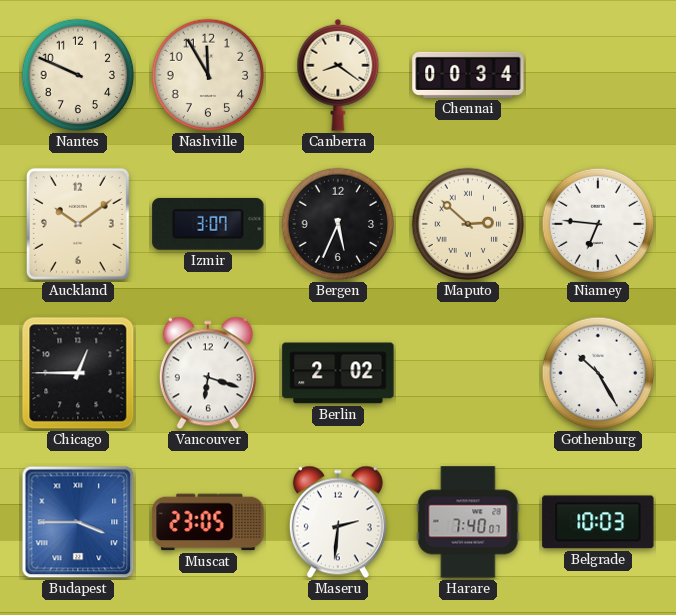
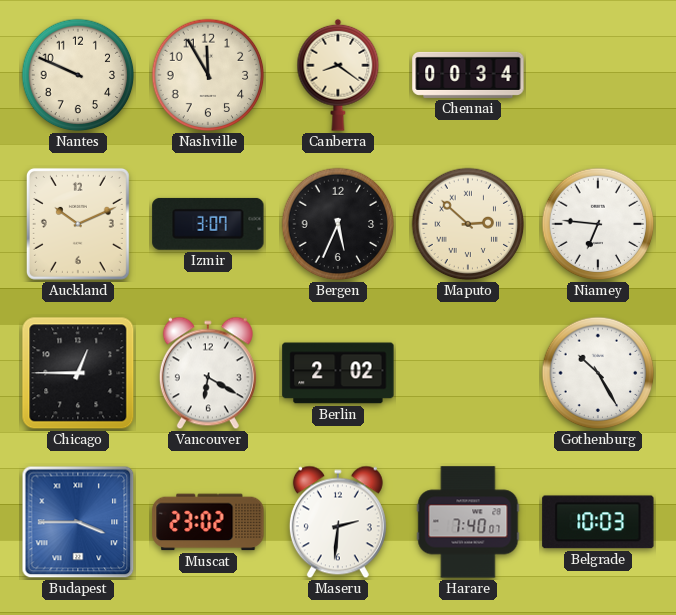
Auckland: 10:09 -> 10:11 (78, 224)
Vancouver: 6:18 -> 6:20 (208, 373)
Muscat: 23:05 -> 23:02 (208, 522)
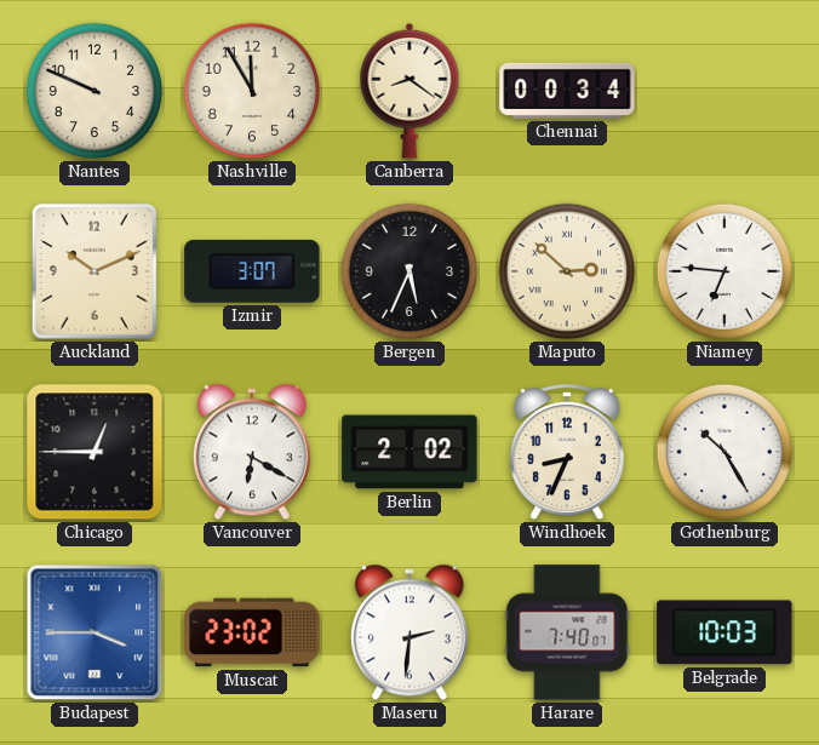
Windhoek: none -> 8:34 (567, 453)
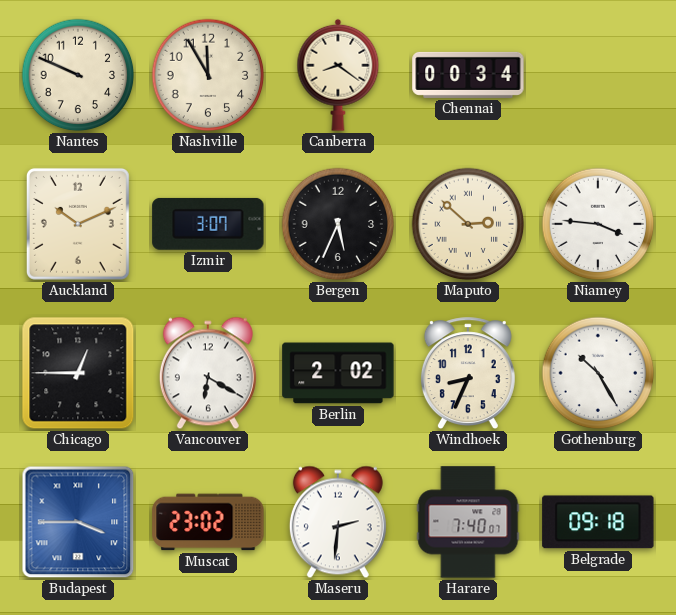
Niamey: 6:46 -> 3:46 (598, 224)
Belgrade: 10:03 -> 09:18 (598, 522)
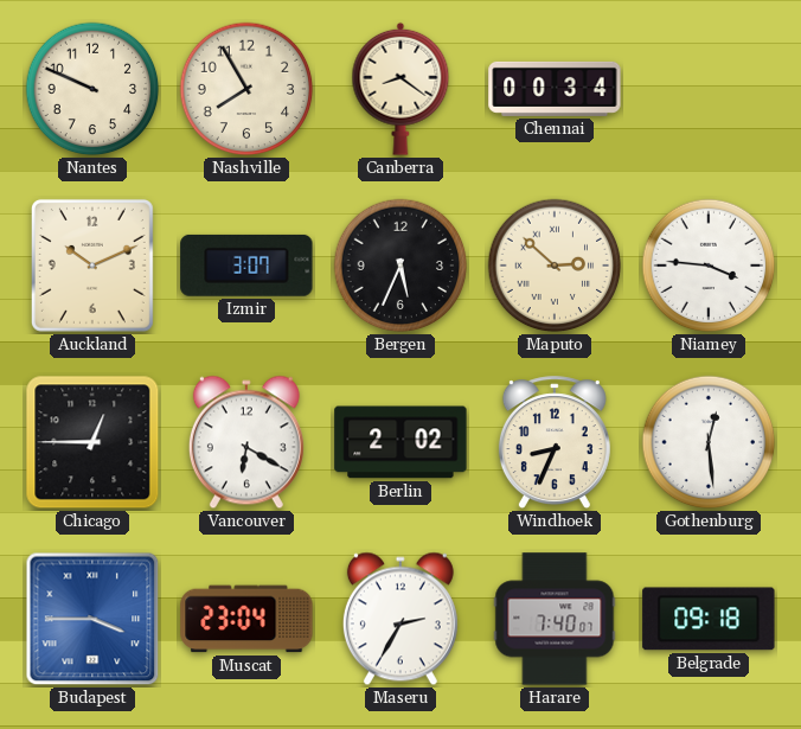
Nashville: 11:55 -> 7:55 (246, 89)
Gothenburg: 10:25 -> 12:29 (709, 442)
Muscat: 23:02 -> 23:04 (246, 619)
Maseru: 2:31 -> 2:35 (400, 619)
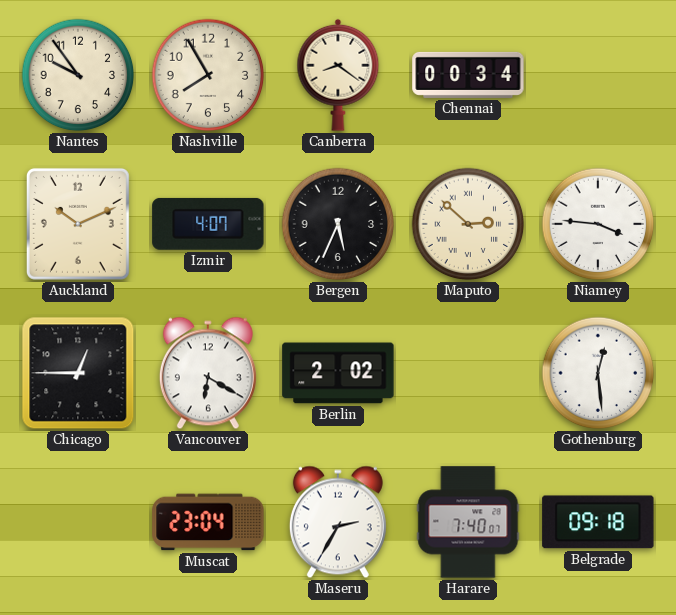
Nantes: 9:49 -> 9:54 (78, 75)
Izmir: 3:07 -> 4:07 (208, 224)
Windhoek: 8:34 -> none (555, 443)
Budapest: 3:45 -> none (92, 619)
